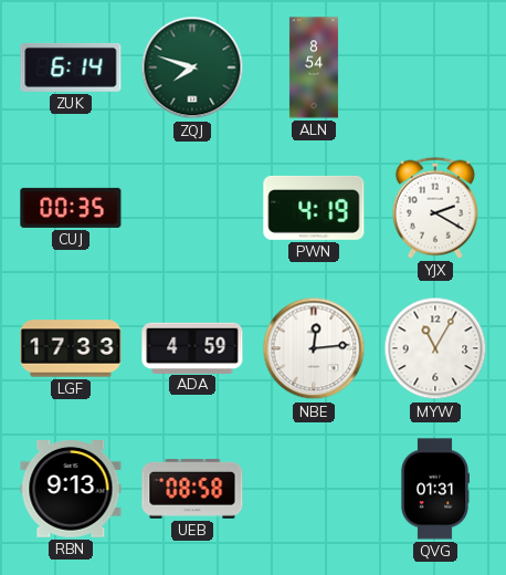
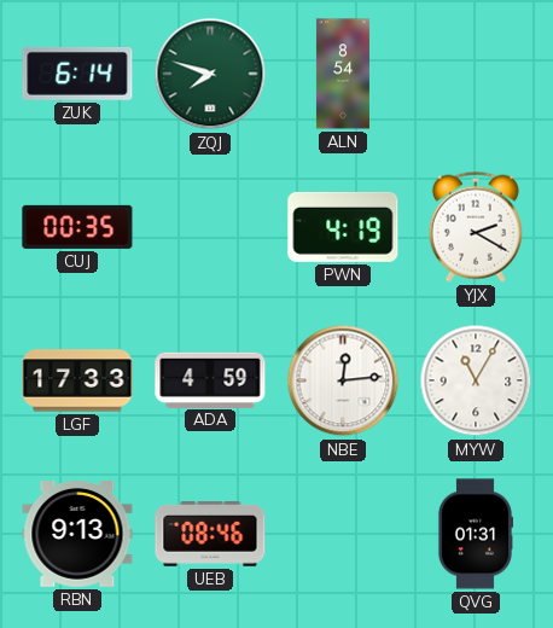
UEB: 08:58 -> 08:46 (210, 535)
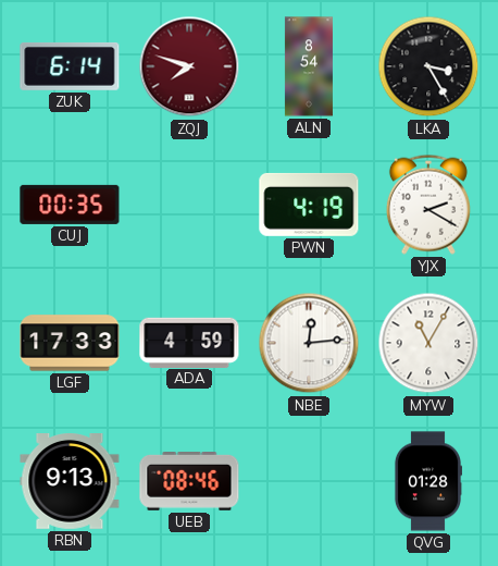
ZQJ dial: green -> burgundy (189, 66)
LKA: none -> 3:25 (428, 66)
QVG: 01:31 -> 01:28 (427, 481)
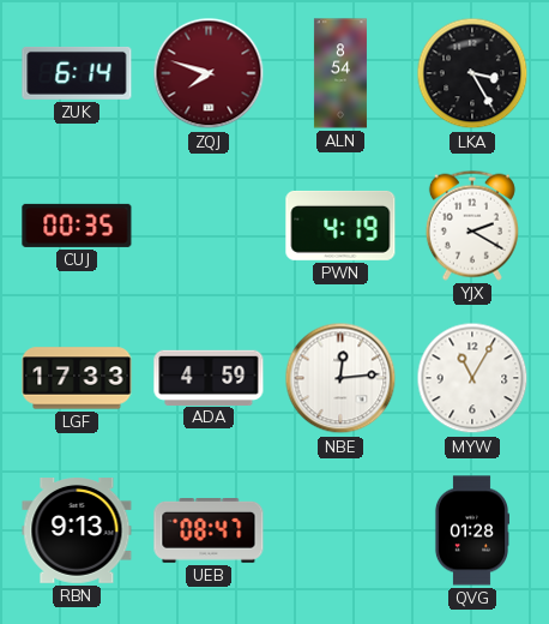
UEB: 08:46 -> 08:47 (209, 532)
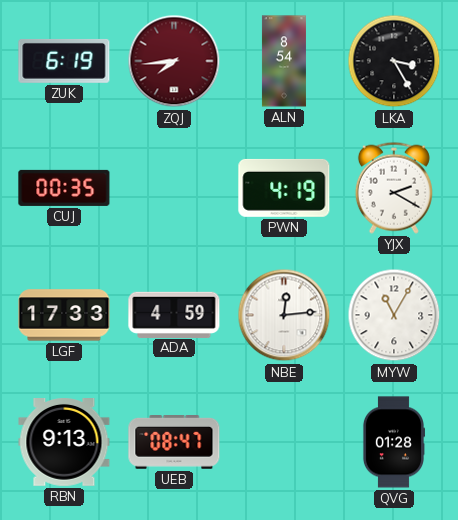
ZUK: 6:14 -> 6:19 (64, 61)
ZQJ: 7:48 -> 7:44 (174, 61)
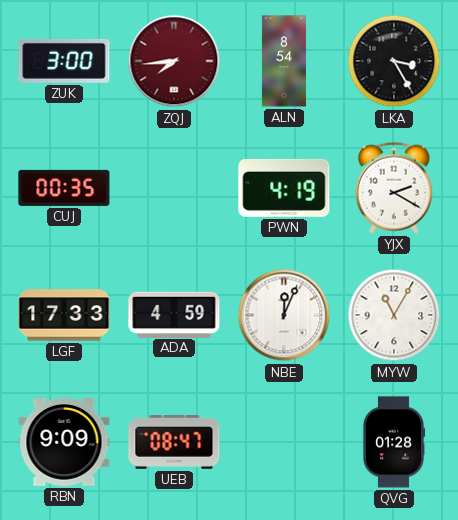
ZUK: 6:19 -> 3:00 (64, 61)
NBE: 12:14 -> 12:04 (284, 315)
RBN: 9:13 -> 9:09 (64, 443)
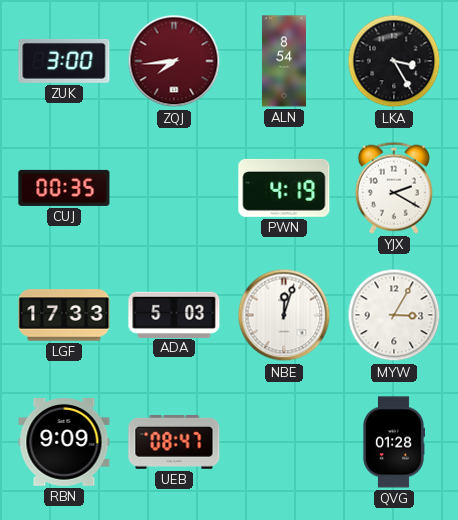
ADA: 4:59 -> 5:03 (174, 314)
NBE: 12:04 -> 12:03 (284, 315)
MYW: 11:05 -> 3:05 (394, 315)
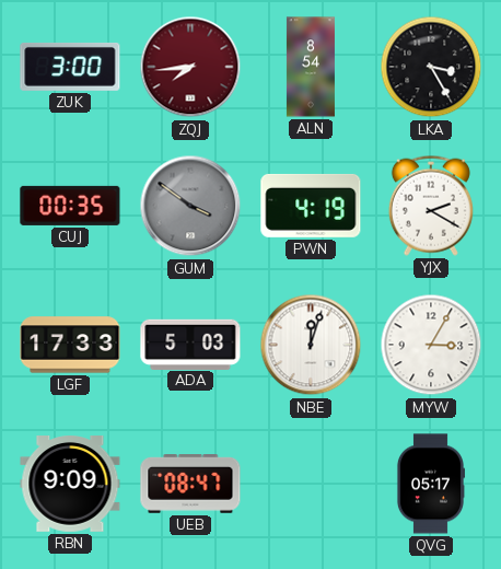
GUM: none -> 3:51 (190, 206)
QVG: 01:28 -> 05:17 (430, 484)
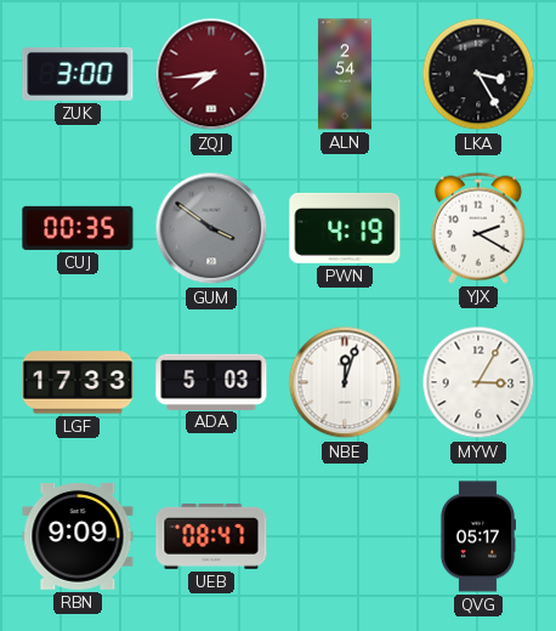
ALN: 8:54 -> 2:54 (345, 74)
